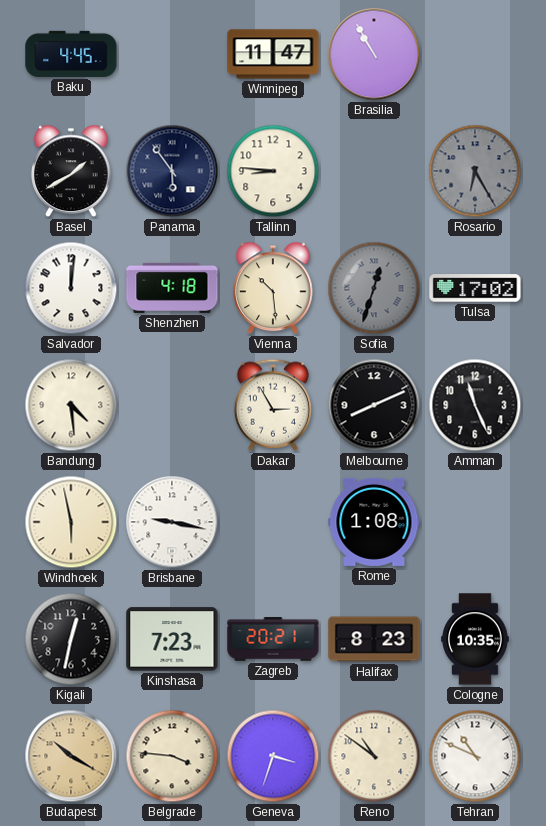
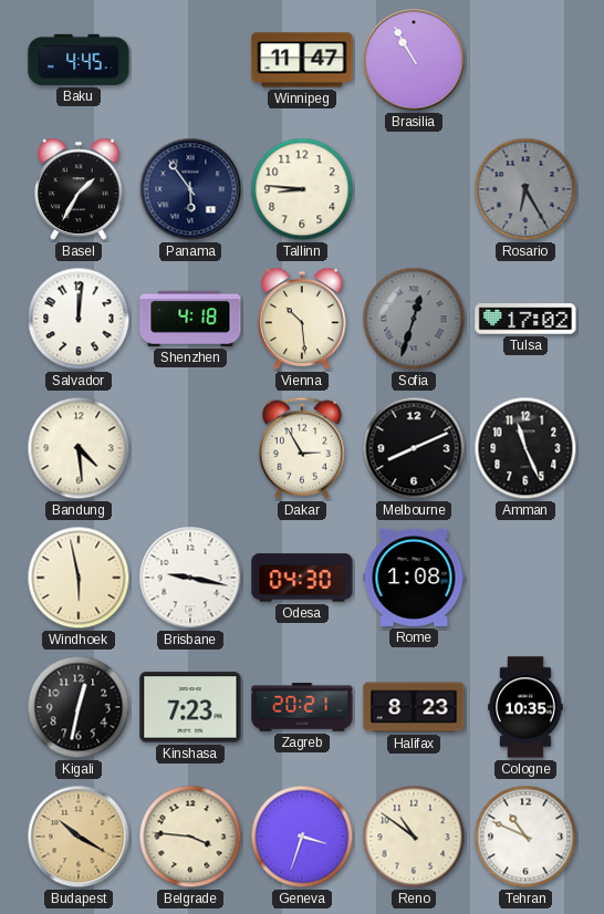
Basel: 1:40 -> 1:35 (79, 189)
Odesa: none -> 04:30 (302, 578)
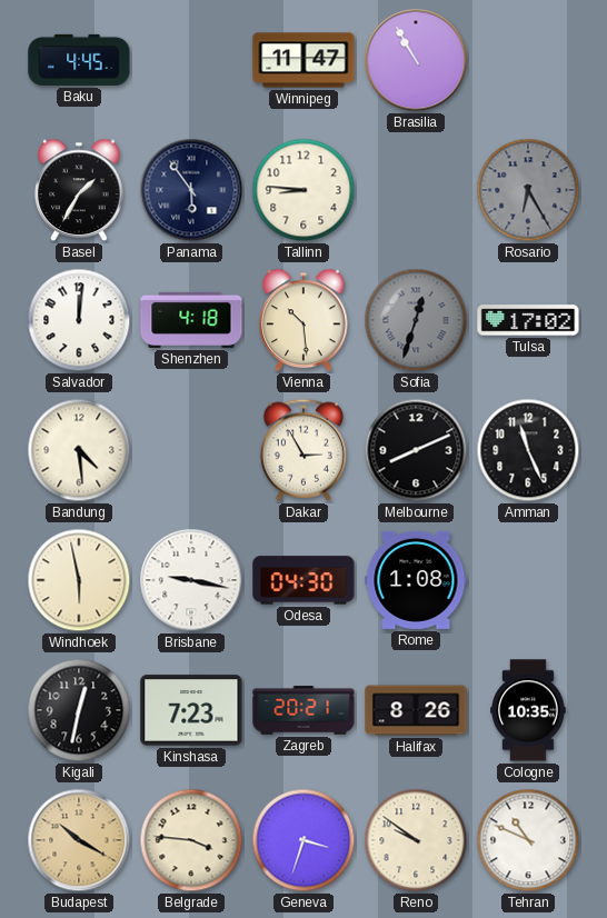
Halifax: 8:23 -> 8:26 (416, 710)
Reno: 10:51 -> 9:51 (416, 840)
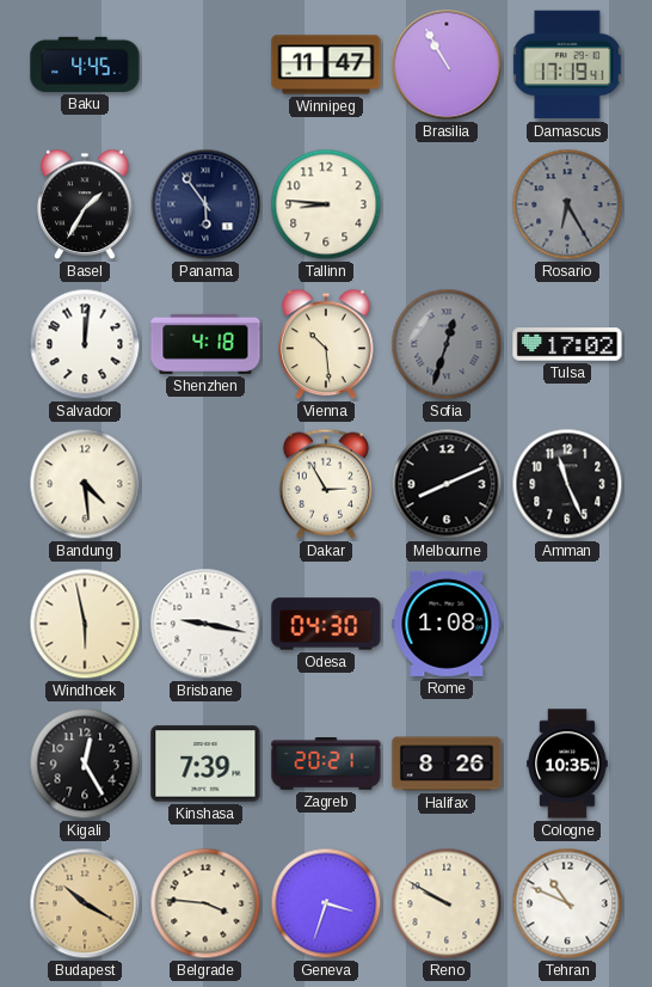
Damascus: none -> 17:19 (567, 65)
Kigali: 12:32 -> 12:25 (85, 764)
Kinshasa: 7:23 -> 7:39 (205, 764)
Reno: 9:51 -> 9:50 (447, 903)
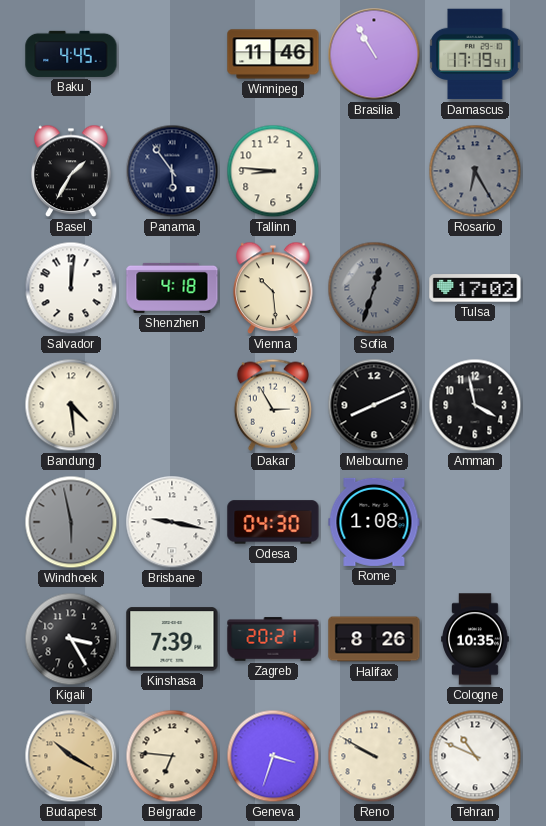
Winnipeg: 11:47 -> 11:46 (273, 54)
Amman: 11:26 -> 3:58 (475, 405)
Windhoek dial: cream -> grey (71, 522)
Kigali: 12:25 -> 3:25 (71, 639)
Belgrade: 3:46 -> 6:46 (172, 756)
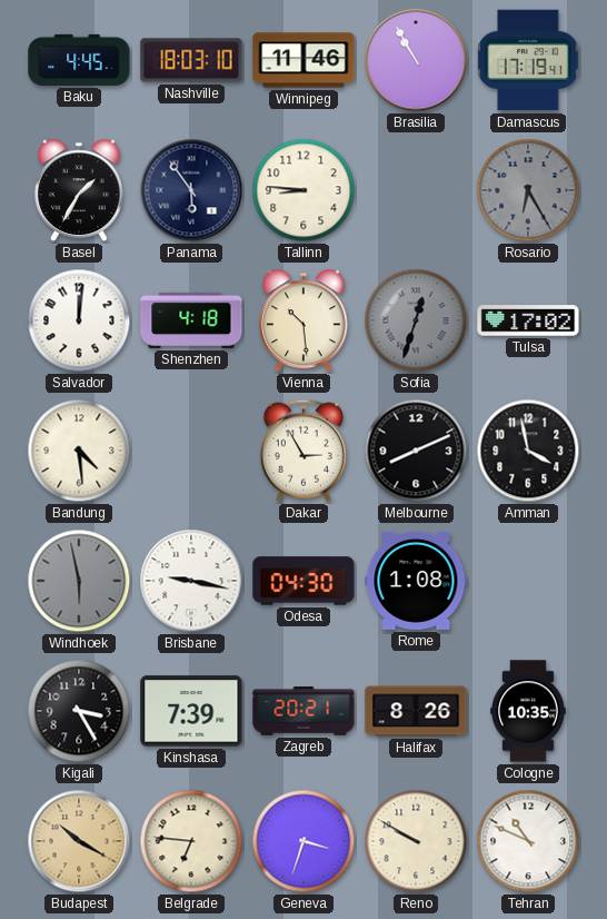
Nashville: none -> 18:03 (191, 60)
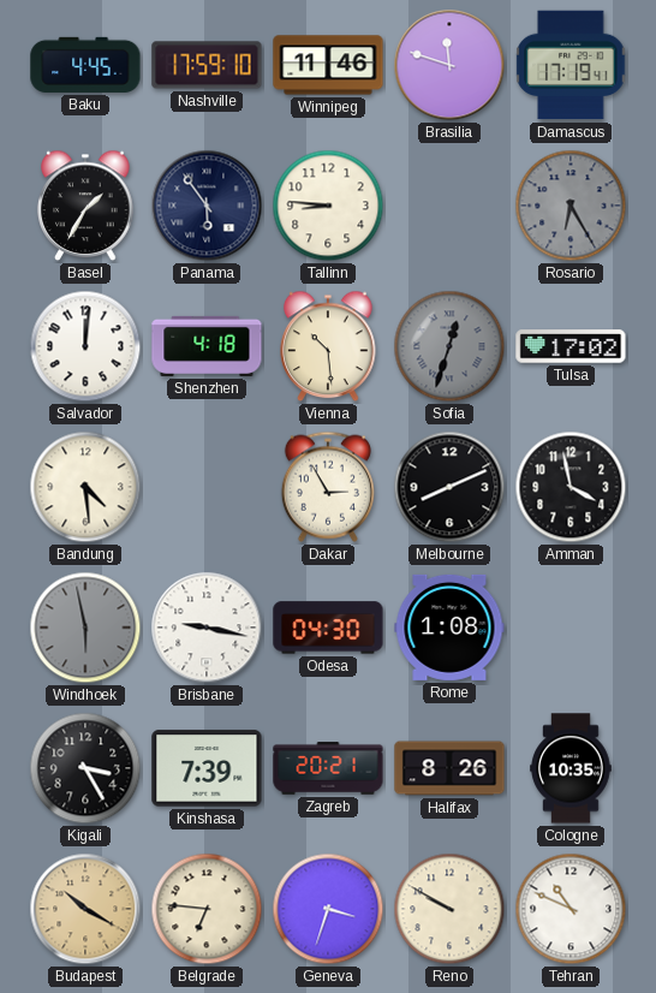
Nashville: 18:03 -> 17:59 (207, 65)
Brasilia: 10:55 -> 11:48 (449, 65)
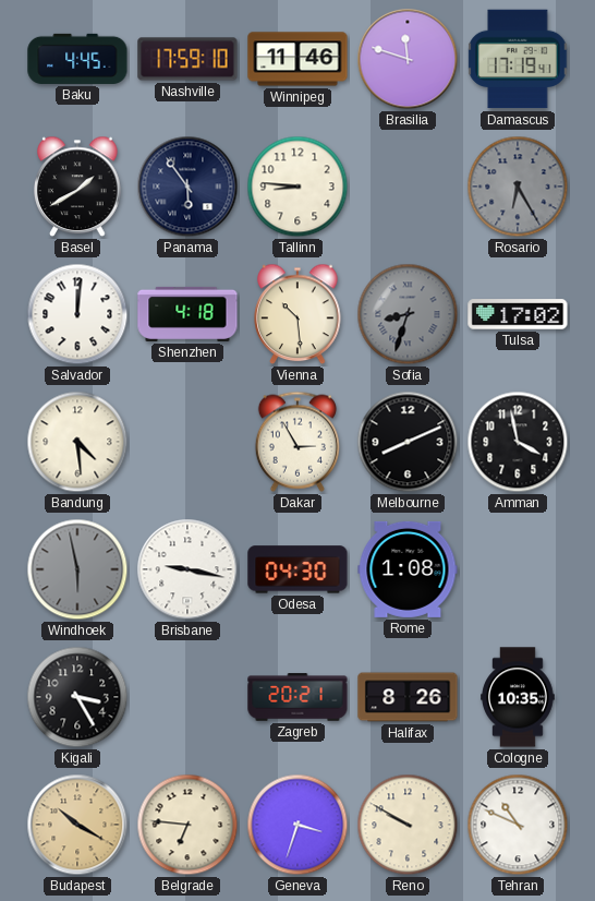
Basel: 1:35 -> 1:40 (77, 187)
Sofia: 12:33 -> 8:33 (408, 314)
Kinshasa: 7:39 -> none (207, 768)
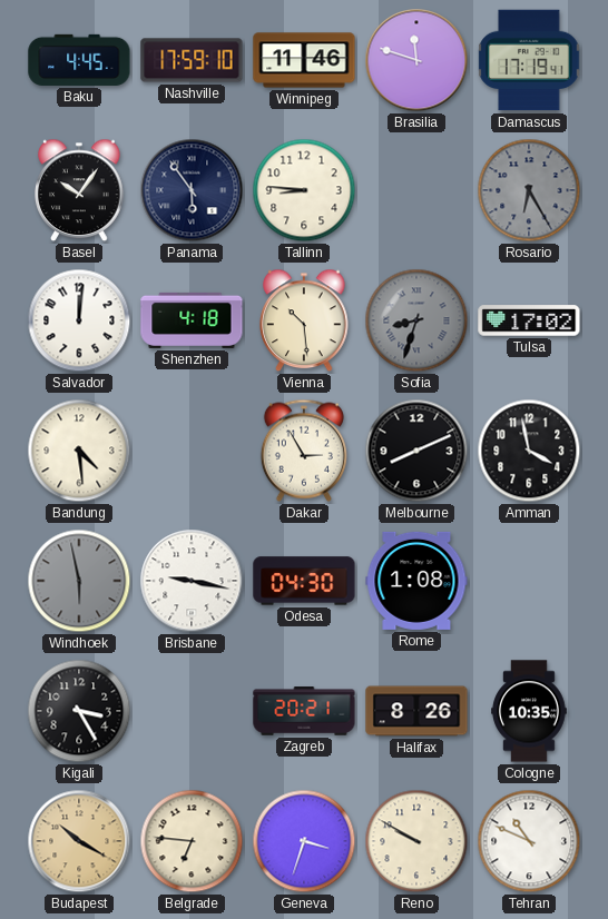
Basel: 1:40 -> 10:06 (79, 190)
